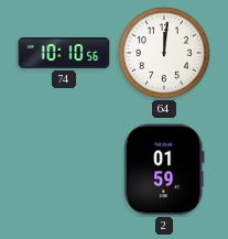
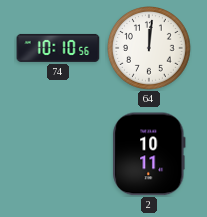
2: 01:59 -> 10:11 (149, 154)
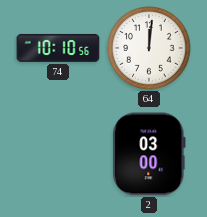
2: 10:11 -> 03:00 (149, 154)
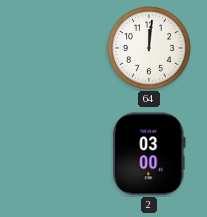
74: 10:10 -> none (58, 48)
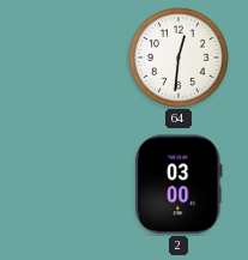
64: 12:01 -> 12:31 (180, 59)
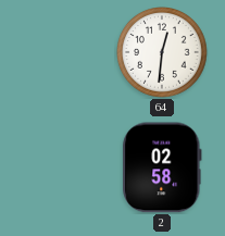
2: 03:00 -> 02:58 (162, 167)
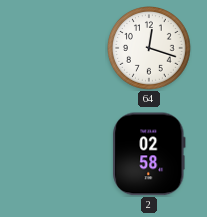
64: 12:31 -> 12:18 (150, 49)
